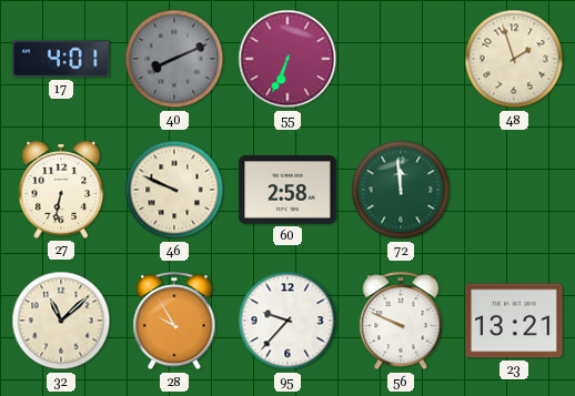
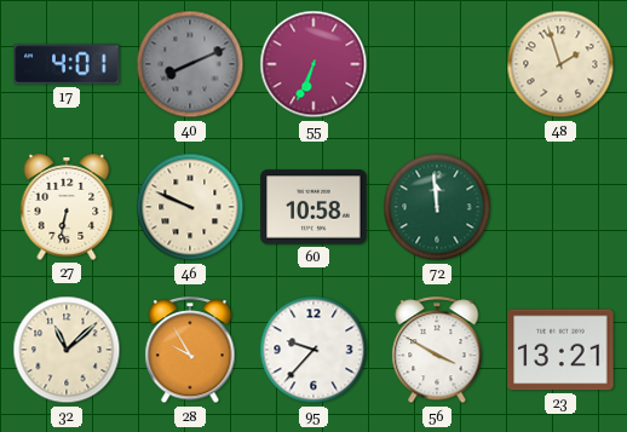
60: 2:58 -> 10:58 (313, 207)
56: 9:49 -> 3:50 (437, 351)
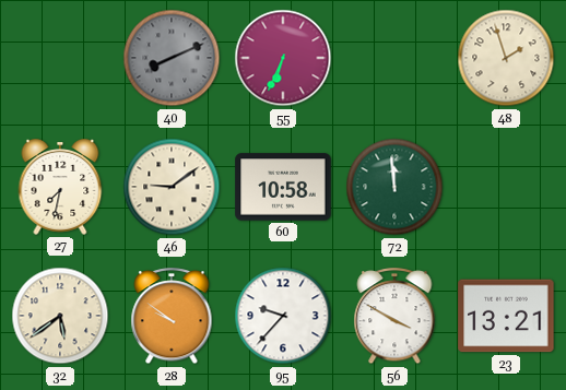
17: 4:01 -> none (67, 64)
27: 6:32 -> 7:32 (60, 187)
46: 9:49 -> 9:09 (172, 187)
32: 11:08 -> 5:39 (60, 316)
28: 9:55 -> 9:51 (172, 317)
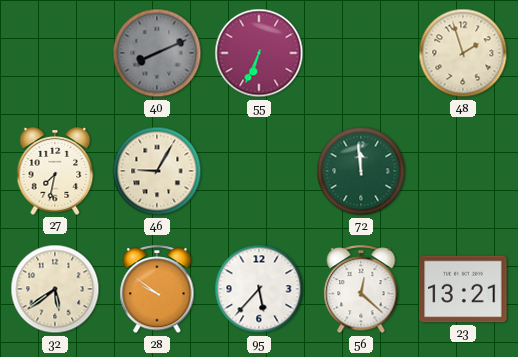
46: 9:09 -> 9:05 (157, 171)
60: 10:58 -> none (283, 187)
95: 9:37 -> 5:37 (259, 289)
56: 3:50 -> 12:22 (361, 290)
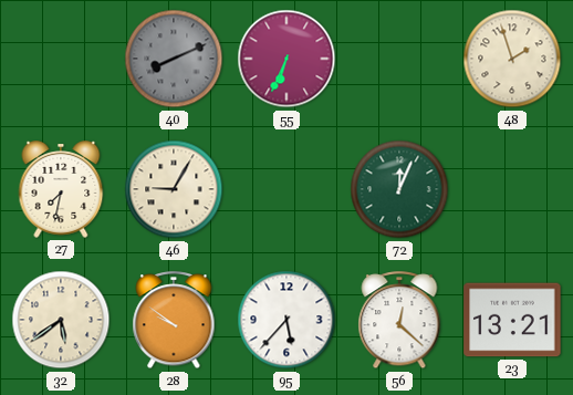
72: 11:59 -> 12:04 (399, 189)
